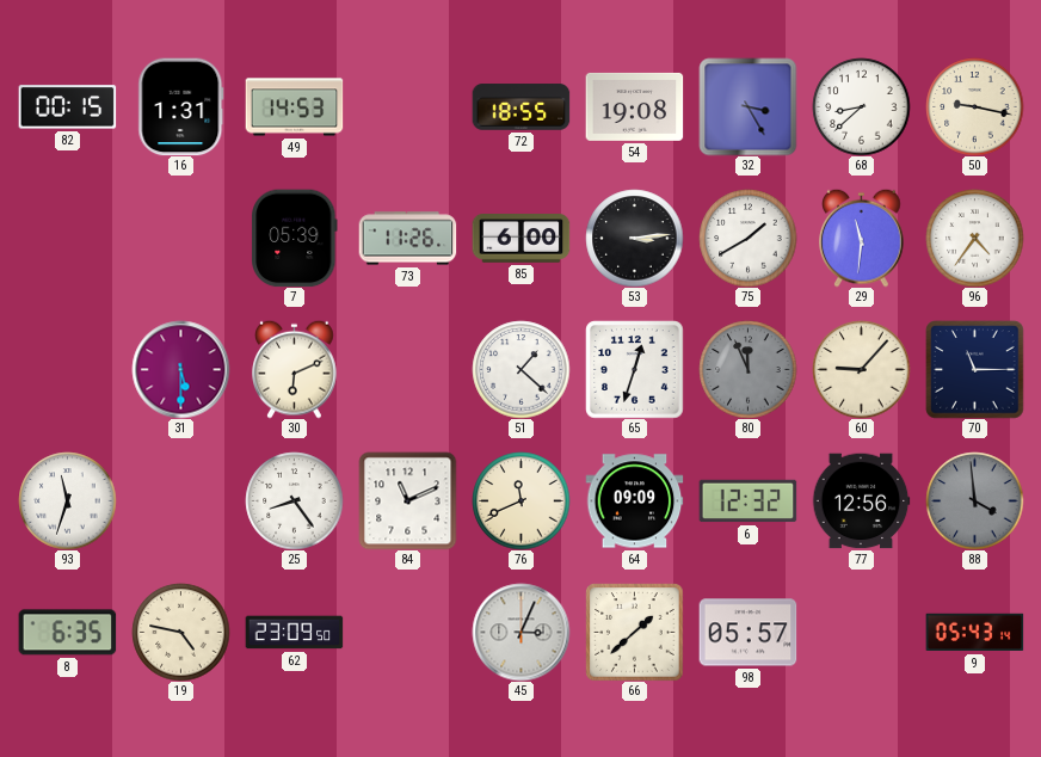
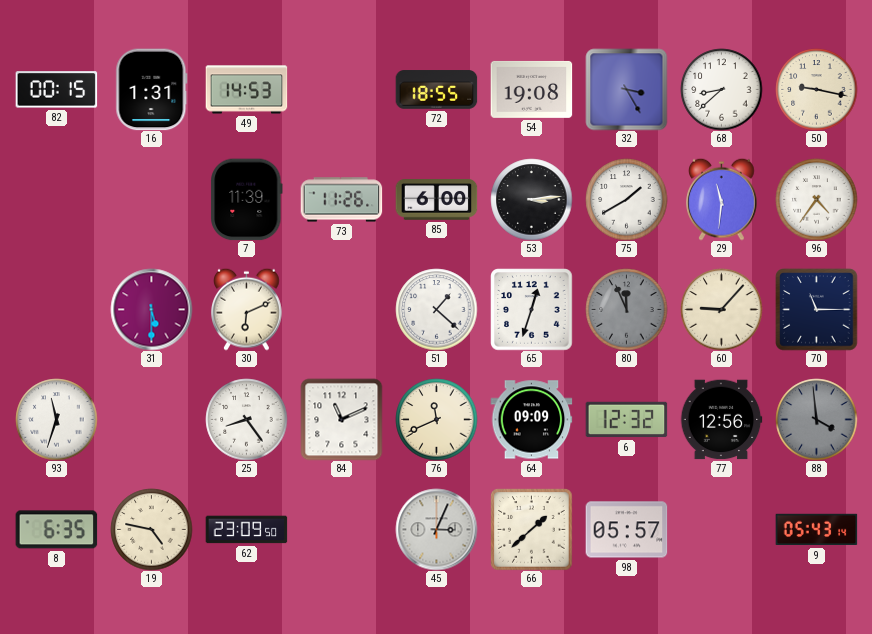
7: 05:39 -> 11:39 (247, 199)
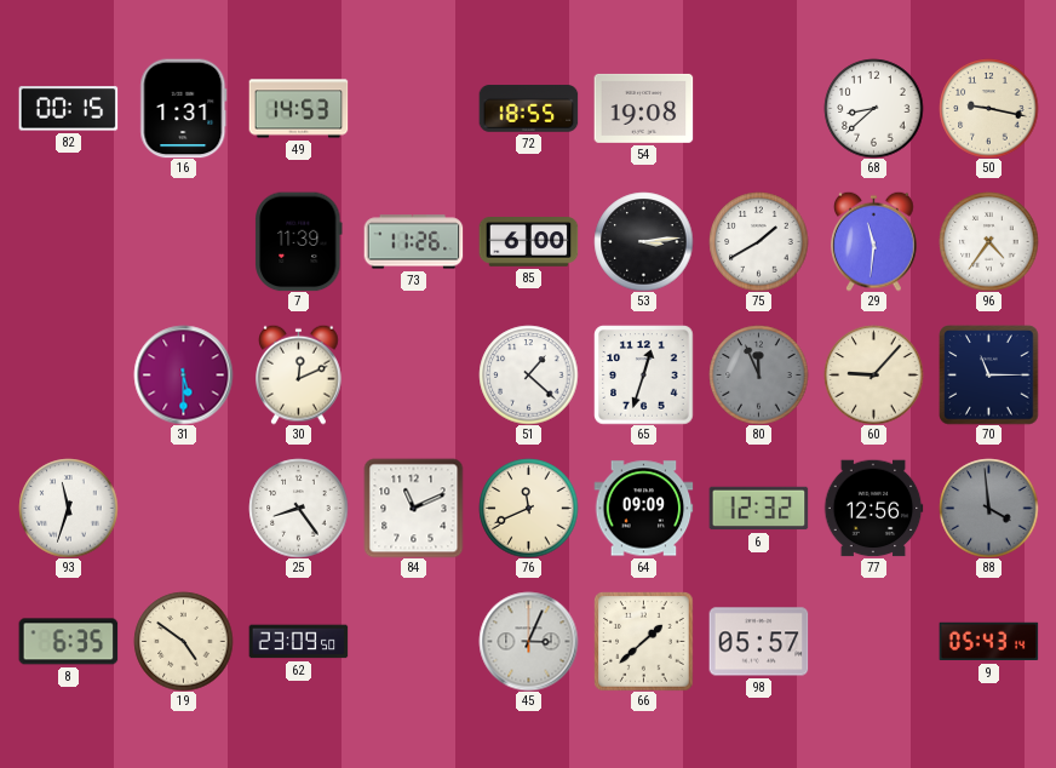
32: 3:25 -> none (626, 89)
30: 6:11 -> 12:11 (299, 374)
19: 4:47 -> 4:51 (183, 641)
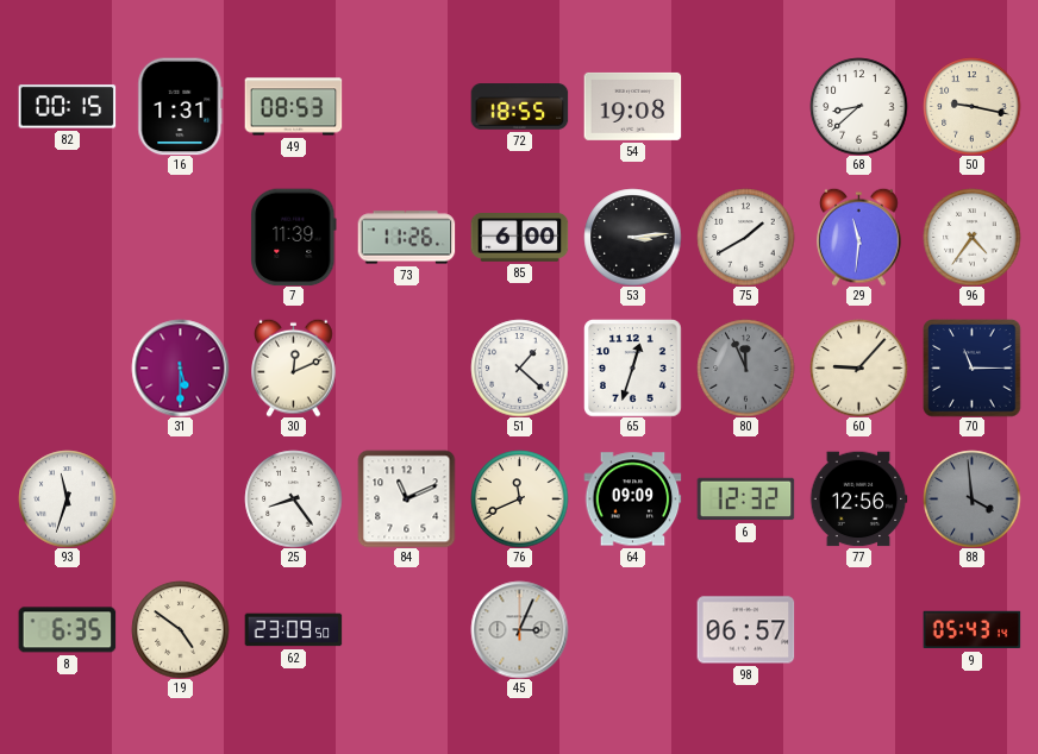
49: 14:53 -> 08:53 (293, 107)
66: 1:38 -> none (643, 641)
98: 05:57 -> 06:57 (745, 630)
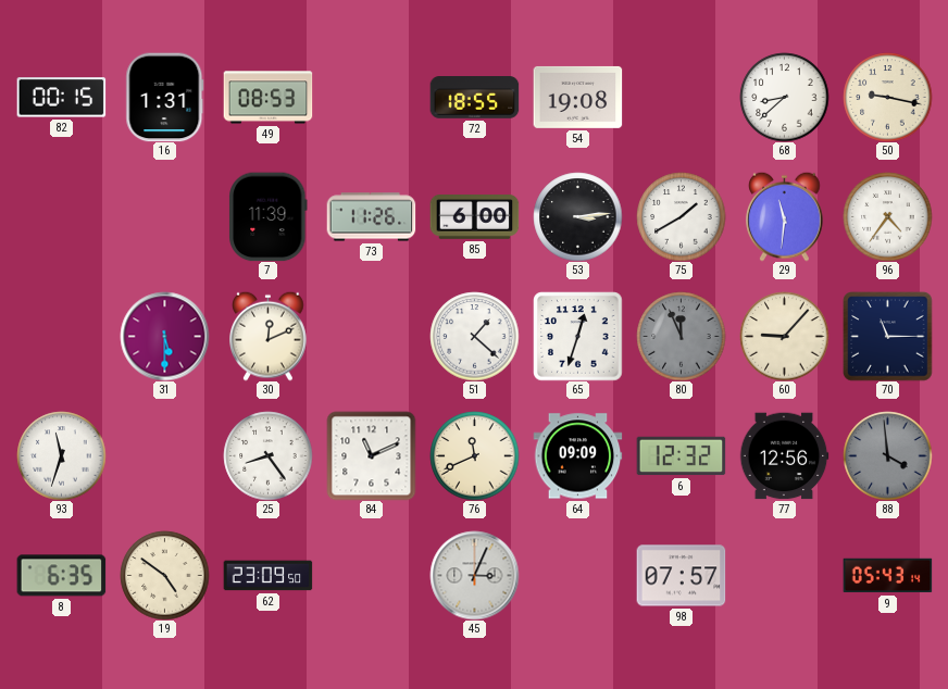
98: 06:57 -> 07:57 (681, 576)
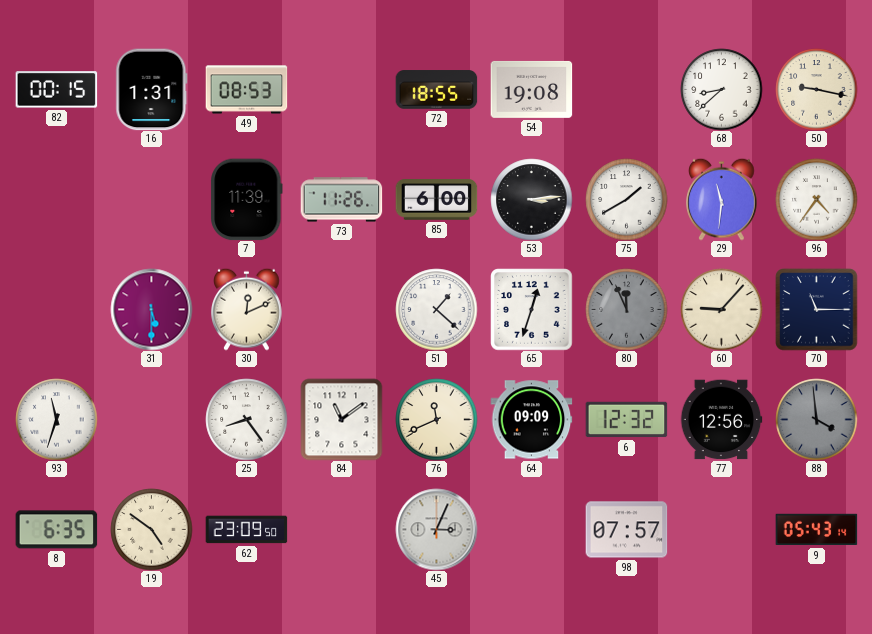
84: 11:11 -> 11:09 (341, 419)
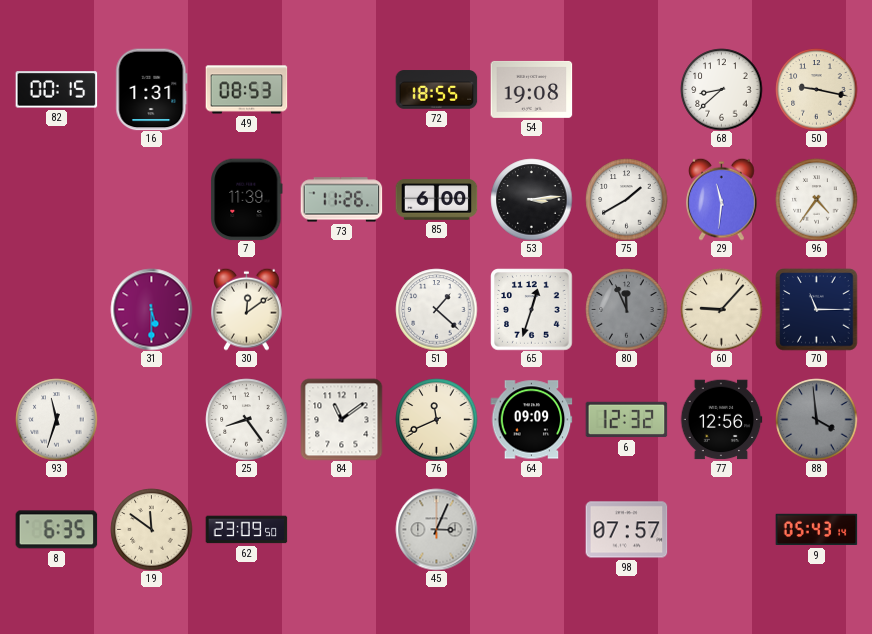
30: 12:11 -> 12:09 (247, 309)
19: 4:51 -> 11:51 (151, 529)
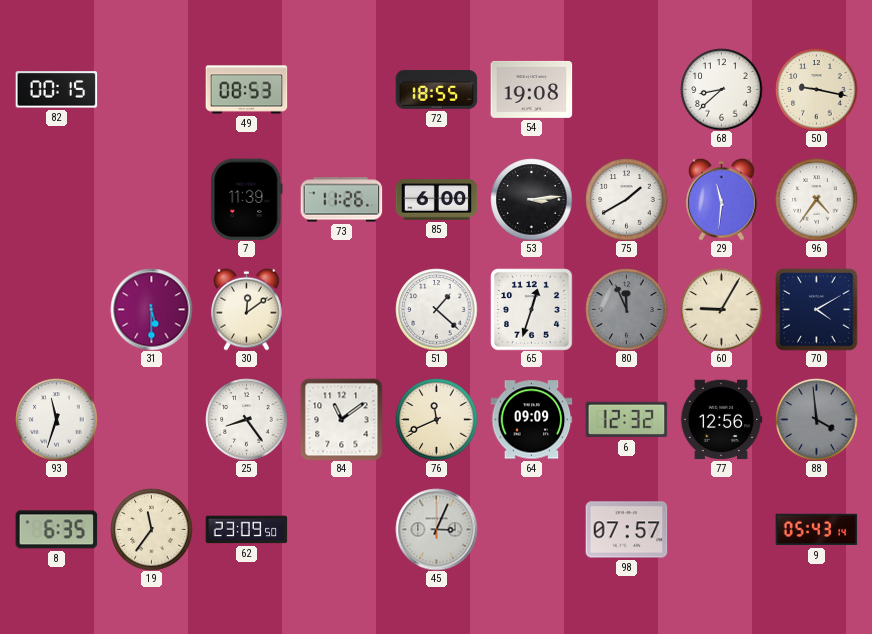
16: 1:31 -> none (152, 89)
60: 9:07 -> 9:05 (721, 309)
70: 11:15 -> 4:10 (816, 309)
19: 11:51 -> 11:36 (151, 529)
